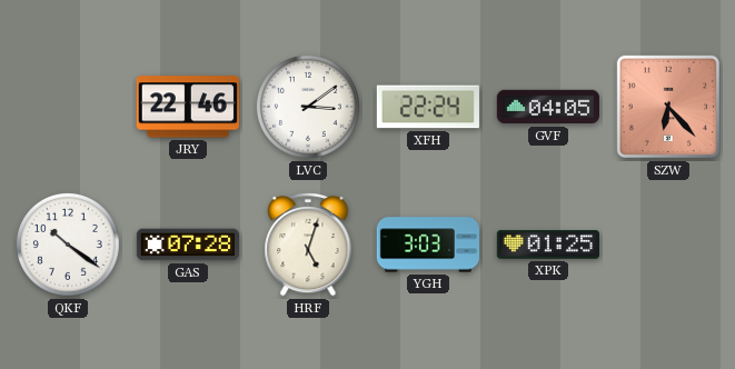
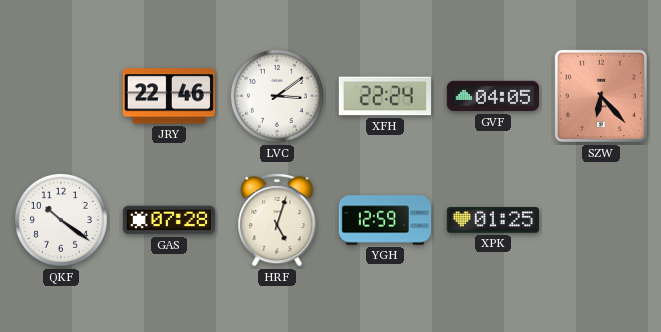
YGH: 3:03 -> 12:59 (384, 220)
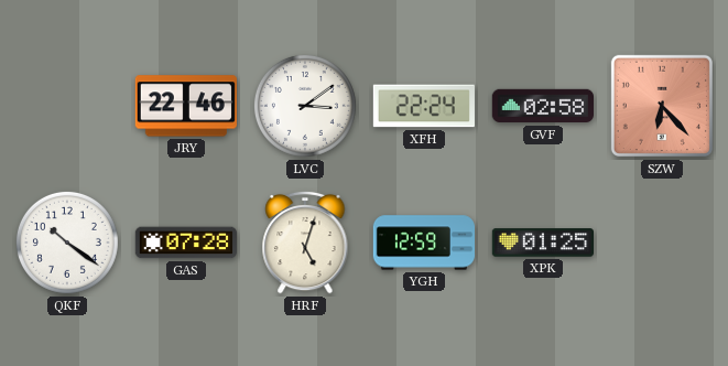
GVF: 04:05 -> 02:58 (542, 106)
